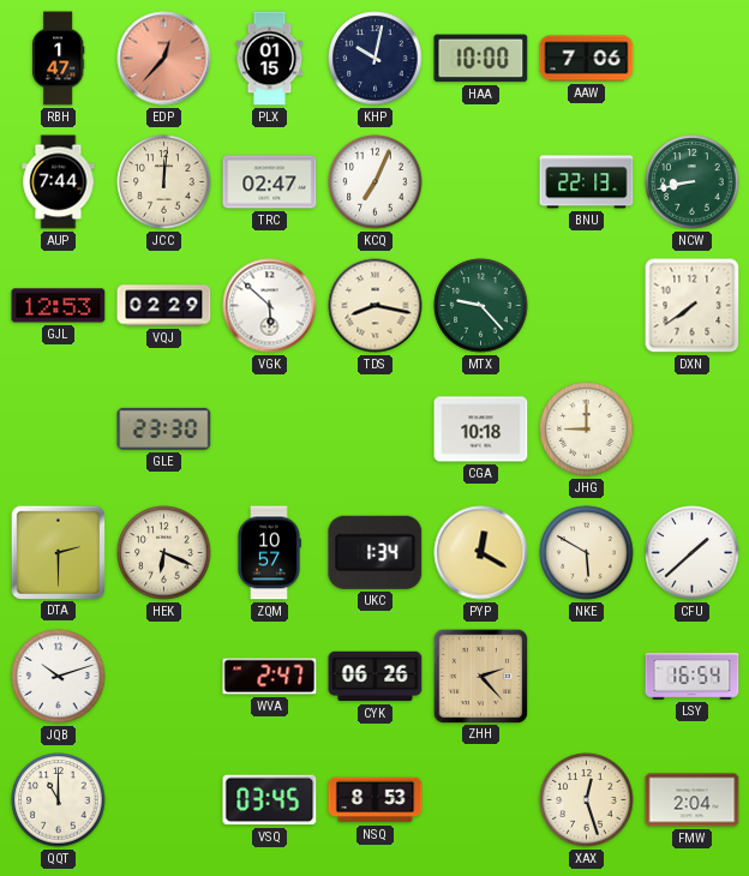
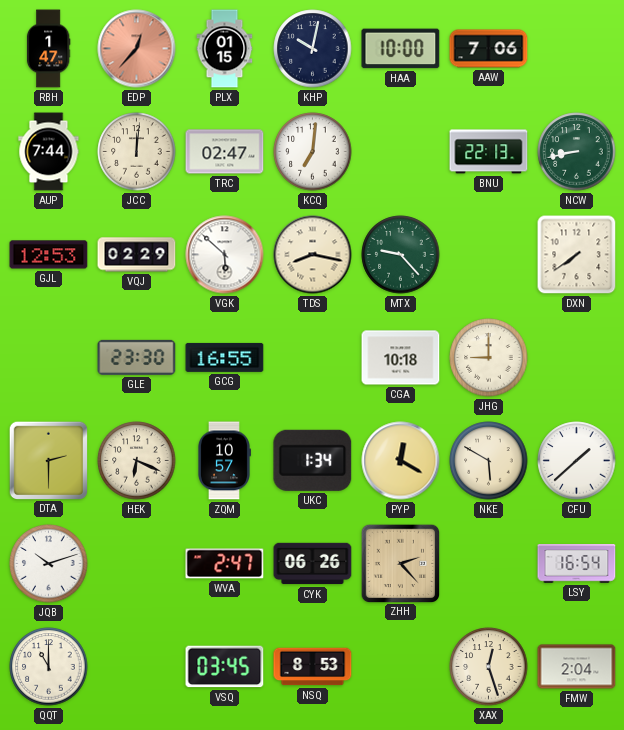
KCQ: 7:04 -> 7:01 (313, 152)
GCG: none -> 16:55 (225, 357)
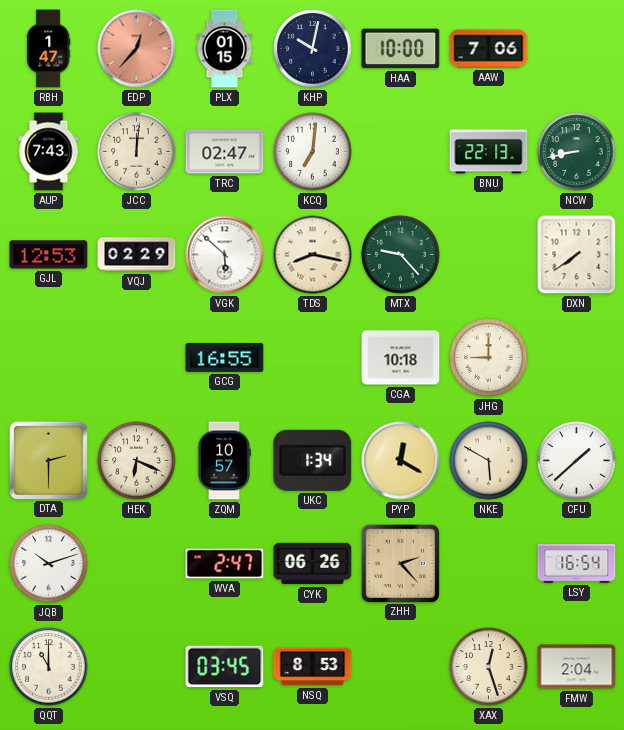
AUP: 7:44 -> 7:43 (49, 152)
GLE: 23:30 -> none (137, 357)
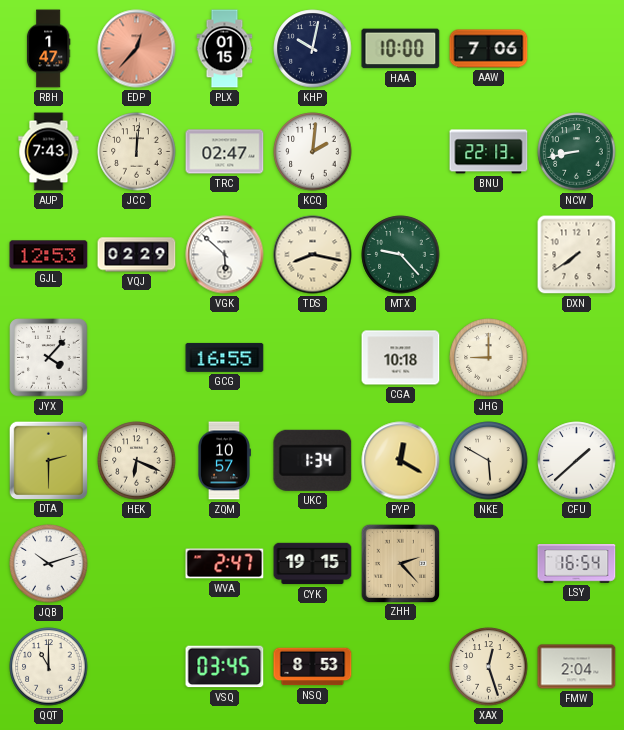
KCQ: 7:01 -> 2:01 (313, 152)
JYX: none -> 4:07 (49, 358)
CYK: 06:26 -> 19:15 (313, 564)
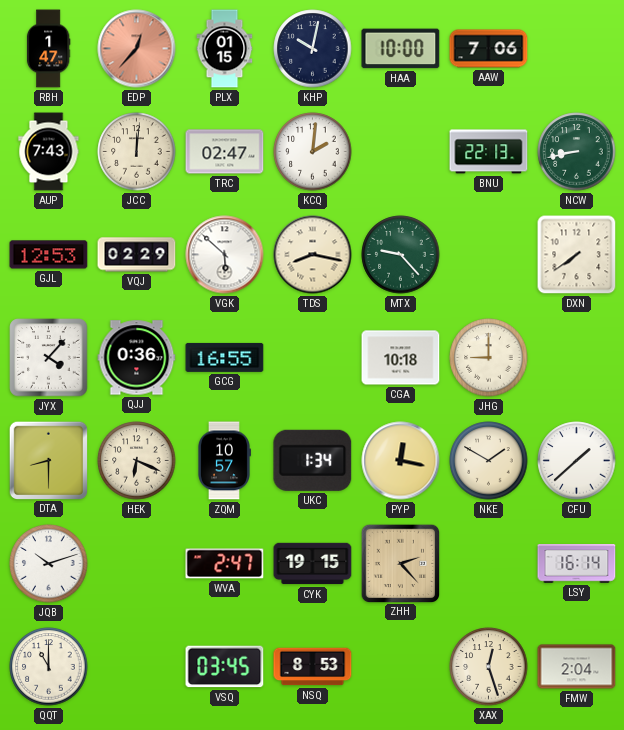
QJJ: none -> 0:36 (137, 358)
DTA: 2:30 -> 8:30 (48, 460)
PYP: 12:20 -> 12:17 (401, 461)
NKE: 5:50 -> 1:50 (489, 461)
LSY: 16:54 -> 16:14 (577, 564)
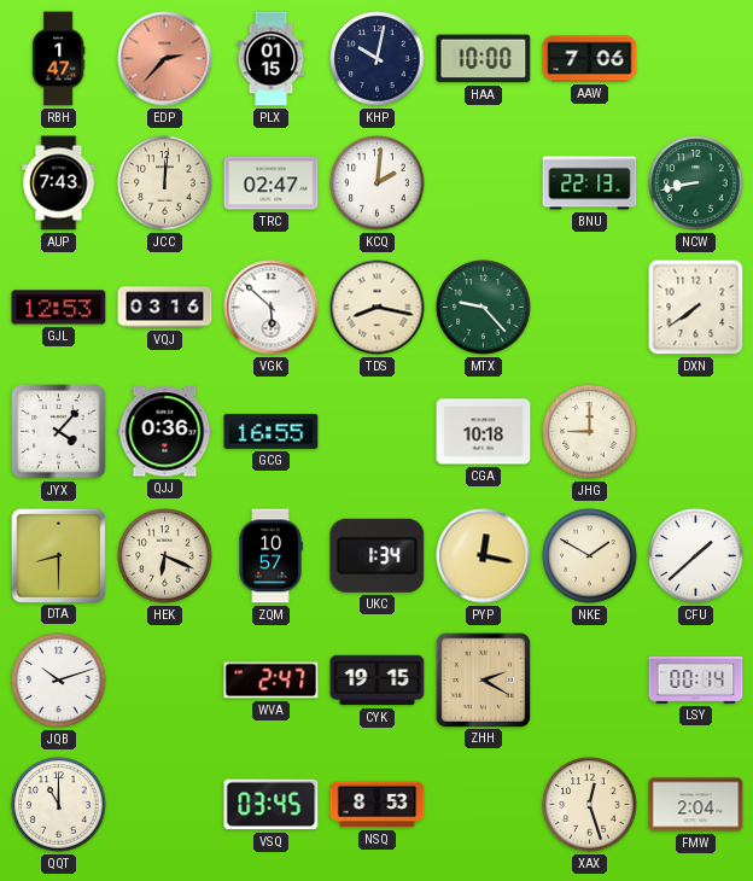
EDP: 12:37 -> 2:37 (165, 59)
VQJ: 02:29 -> 03:16 (165, 308)
ZHH: 2:23 -> 2:20 (483, 679)
LSY: 16:14 -> 00:14 (696, 681)
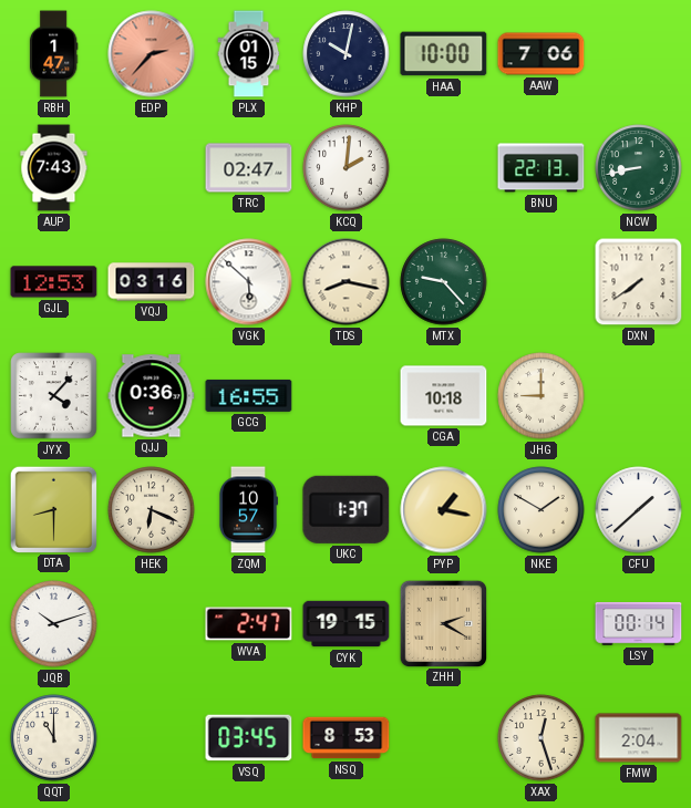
JCC: 12:01 -> none (165, 183)
UKC: 1:34 -> 1:37 (347, 509)
PYP: 12:17 -> 1:17 (444, 510)
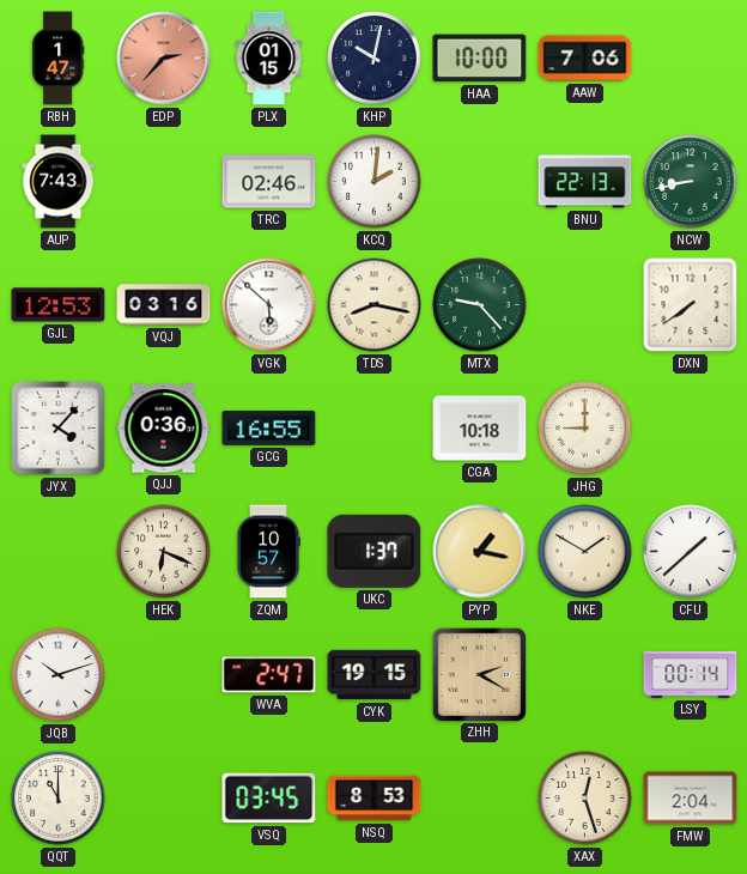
TRC: 02:47 -> 02:46 (269, 182)
DTA: 8:30 -> none (53, 509)
